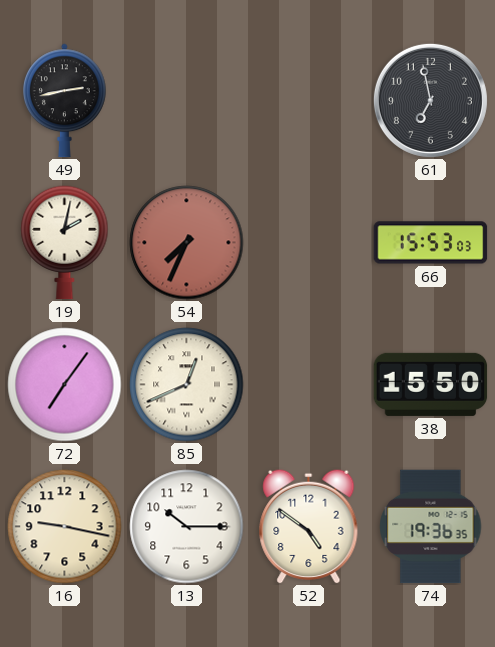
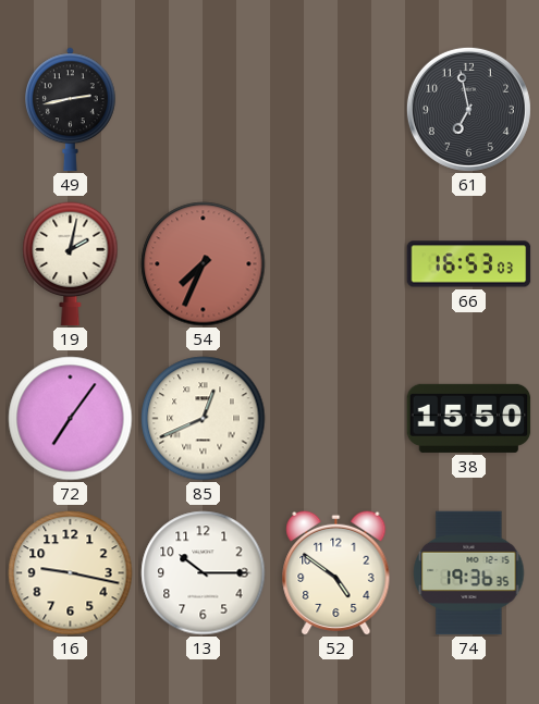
66: 15:53 -> 16:53 (469, 264)
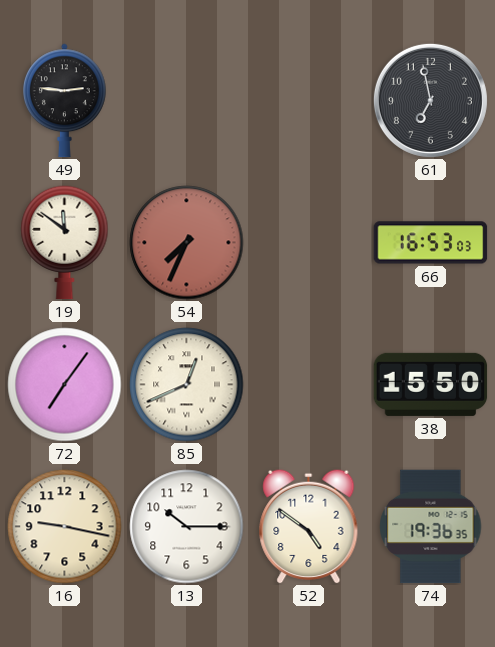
49: 2:43 -> 2:46 (65, 101)
19: 2:02 -> 11:51 (65, 243)
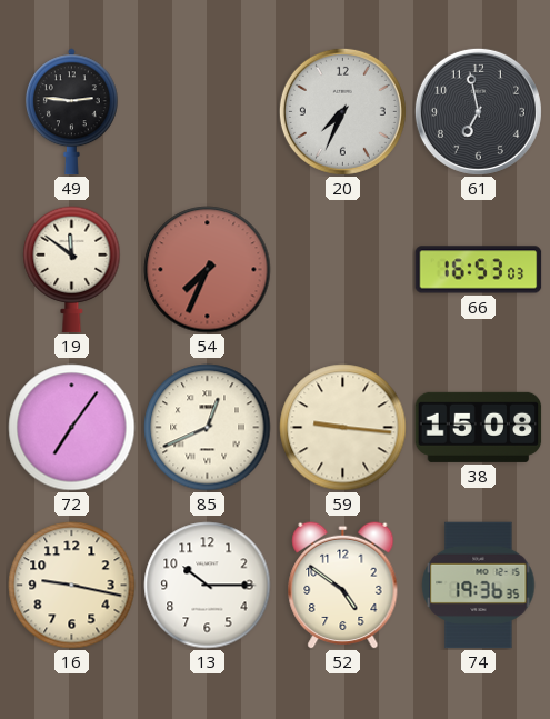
20: none -> 7:34 (342, 111)
59: none -> 9:16 (343, 428)
38: 15:50 -> 15:08 (479, 427)
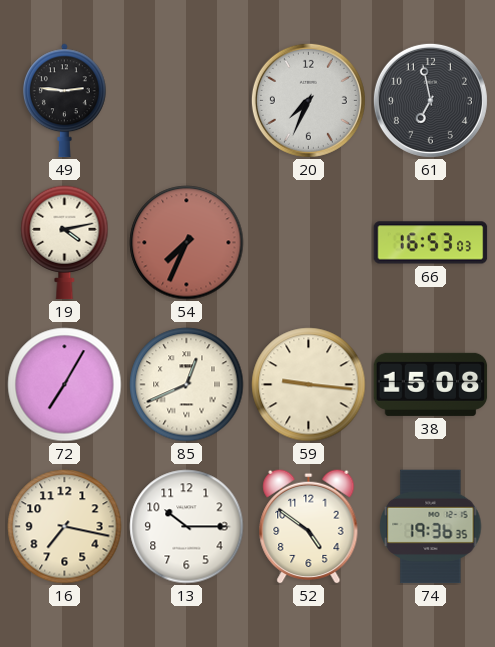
19: 11:51 -> 4:13 (65, 243)
72: 7:06 -> 7:05 (65, 385)
16: 9:17 -> 7:17 (65, 527)
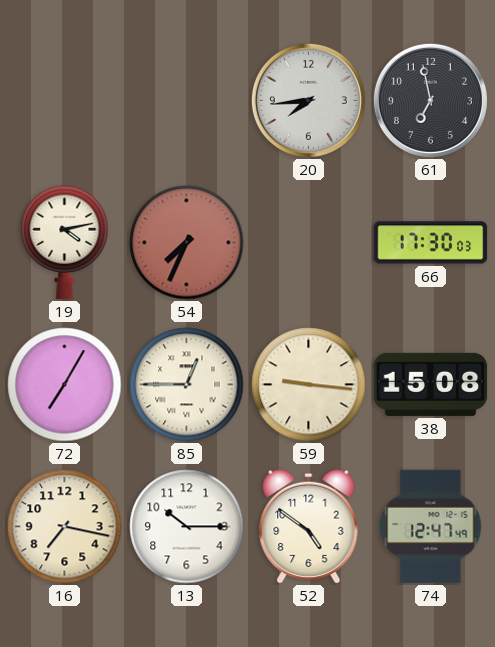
49: 2:46 -> none (65, 101)
20: 7:34 -> 7:44 (308, 100)
66: 16:53 -> 17:30 (431, 243)
85: 12:41 -> 12:45 (187, 385)
74: 19:36 -> 12:47 (431, 527)
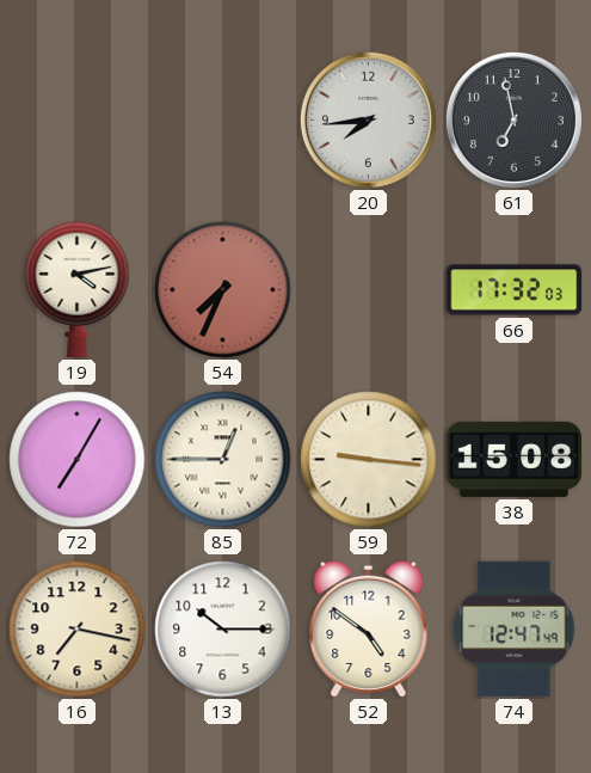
66: 17:30 -> 17:32 (515, 290)
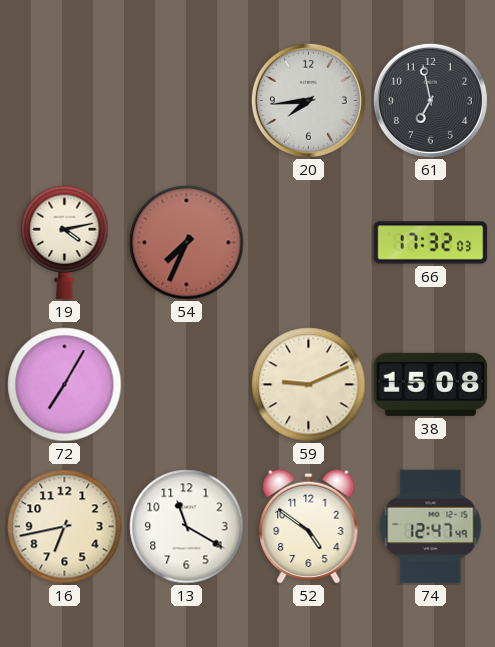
85: 12:45 -> none (223, 460)
59: 9:16 -> 9:11 (309, 385)
16: 7:17 -> 6:43 (65, 527)
13: 10:15 -> 11:20 (187, 527)
